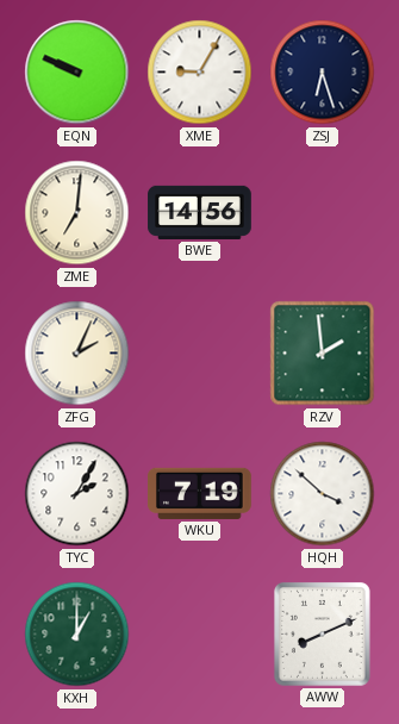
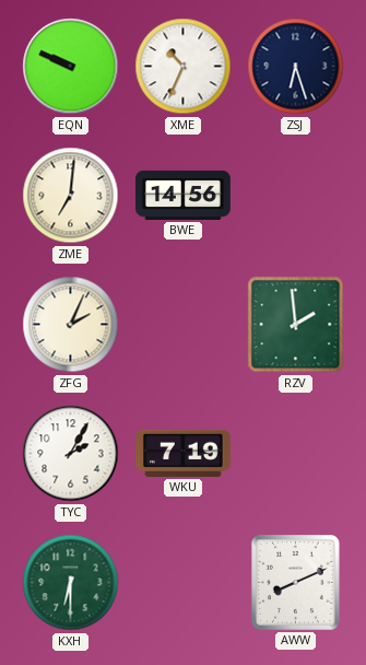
XME: 9:05 -> 10:34 (184, 67)
HQH: 3:52 -> none (323, 494)
KXH: 1:00 -> 6:30 (71, 583)
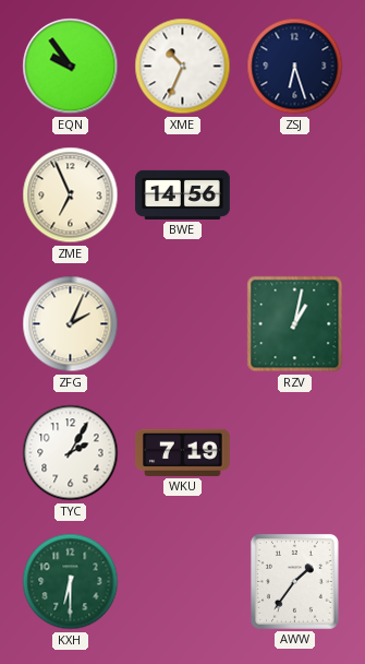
EQN: 9:49 -> 9:54 (71, 67)
ZME: 7:01 -> 6:56 (71, 195)
RZV: 1:59 -> 1:02 (295, 324)
AWW: 8:11 -> 1:36 (294, 581)
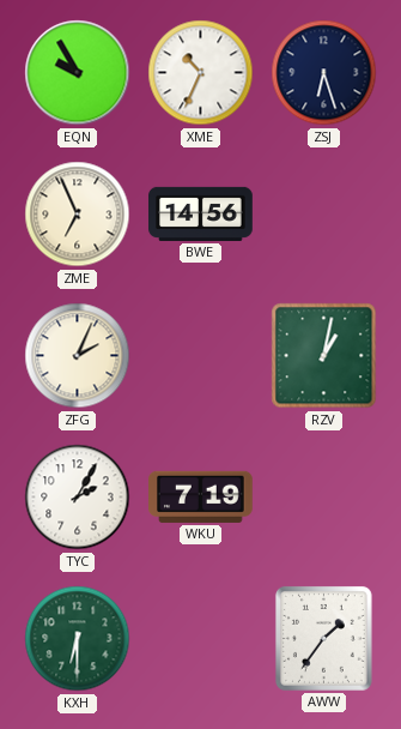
EQN: 9:54 -> 9:55 (78, 73)
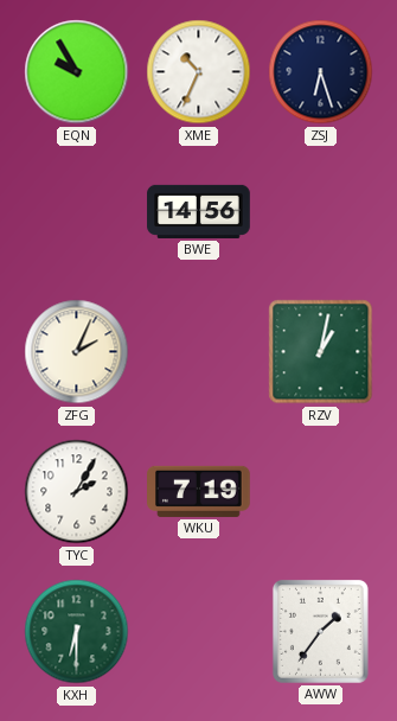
ZME: 6:56 -> none (78, 215)
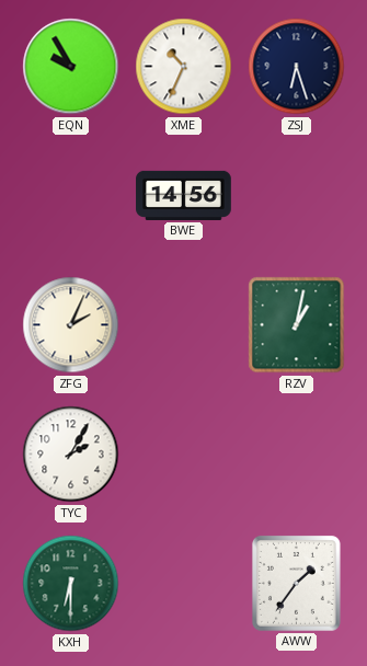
WKU: 7:19 -> none (199, 491)
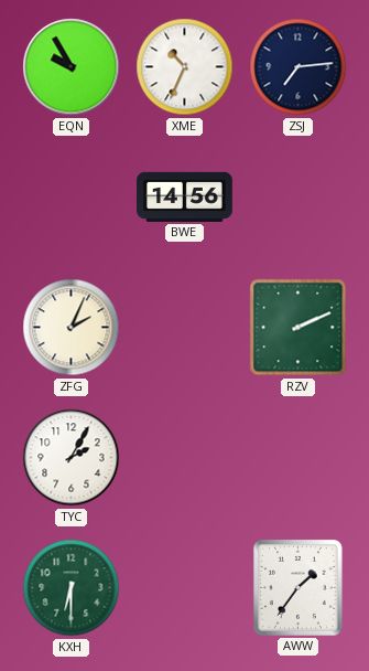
ZSJ: 6:27 -> 7:14 (299, 67)
RZV: 1:02 -> 2:11 (299, 328)
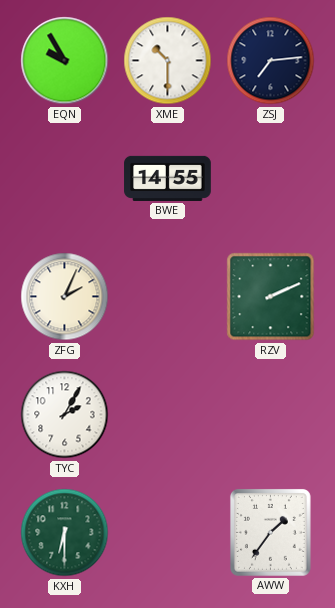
XME: 10:34 -> 10:30 (168, 61)
BWE: 14:56 -> 14:55 (168, 178)
